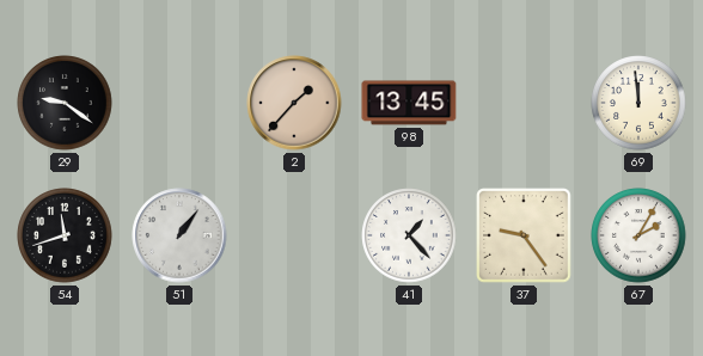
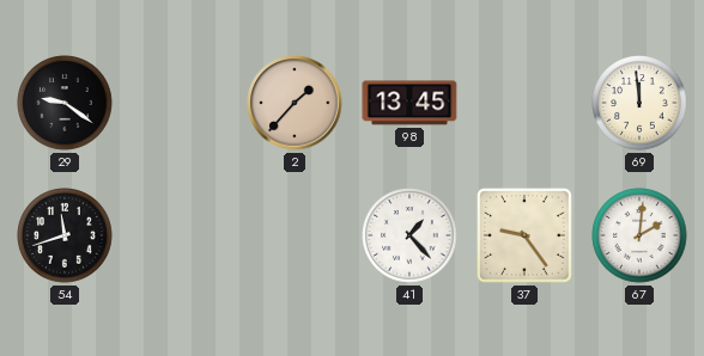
51: 1:06 -> none (179, 235)
67: 2:05 -> 2:01 (639, 235)
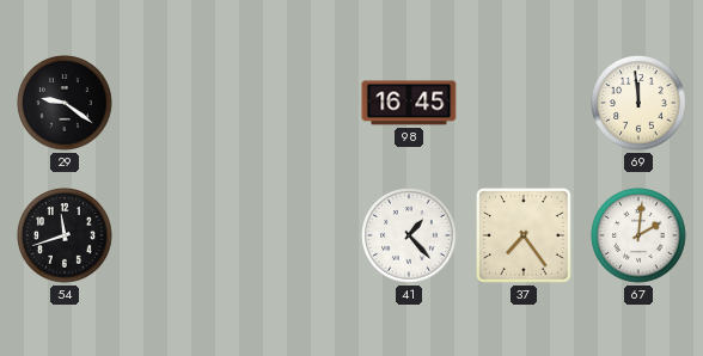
2: 1:37 -> none (295, 103)
98: 13:45 -> 16:45 (409, 103)
37: 9:24 -> 7:24 (524, 235)
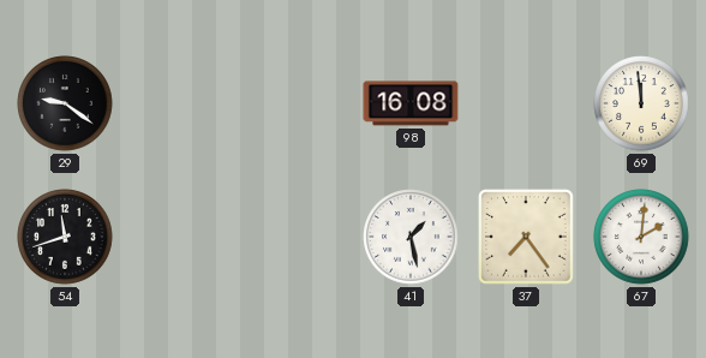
98: 16:45 -> 16:08 (411, 103)
41: 1:23 -> 1:28 (411, 237)
